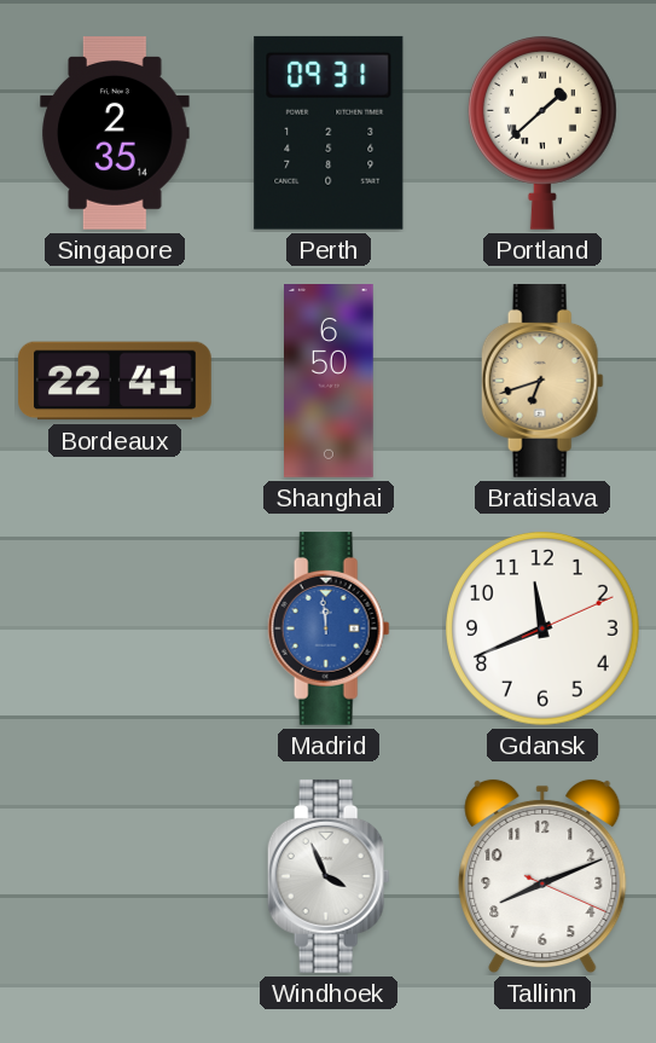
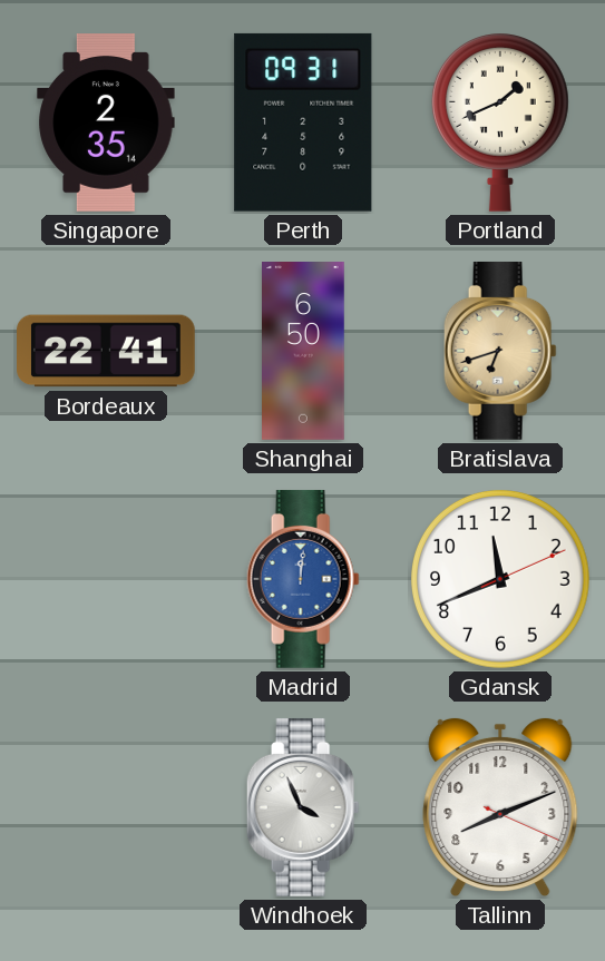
Portland: 1:38 -> 1:41 (500, 122)
Madrid: 11:59 -> 12:01 (303, 579)
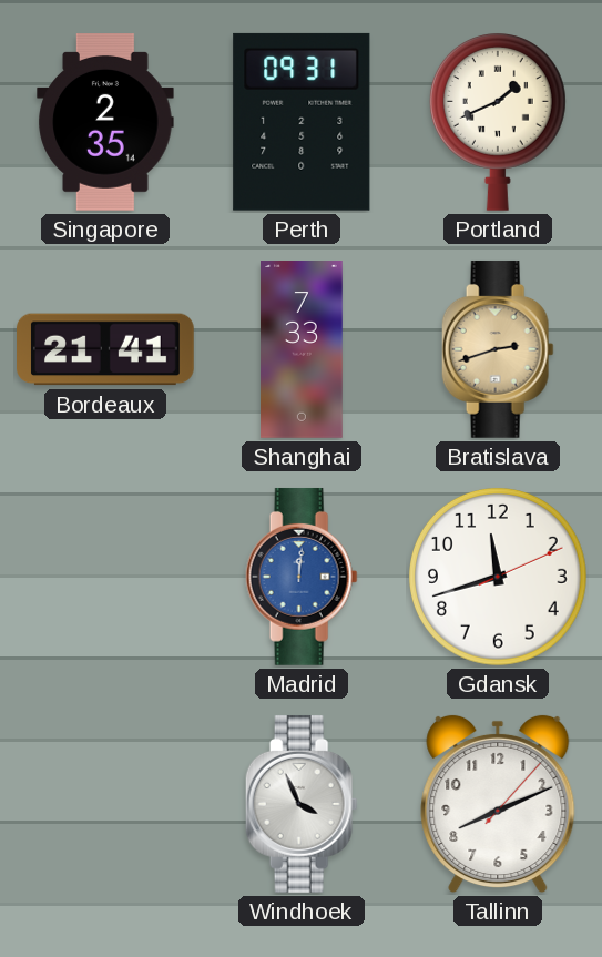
Bordeaux: 22:41 -> 21:41 (106, 349)
Shanghai: 6:50 -> 7:33 (302, 350)
Bratislava: 6:42 -> 2:42 (498, 349)
Gdansk: 11:41 -> 11:42 (499, 578)
Tallinn: 8:11:19 -> 8:11:07 (498, 804)
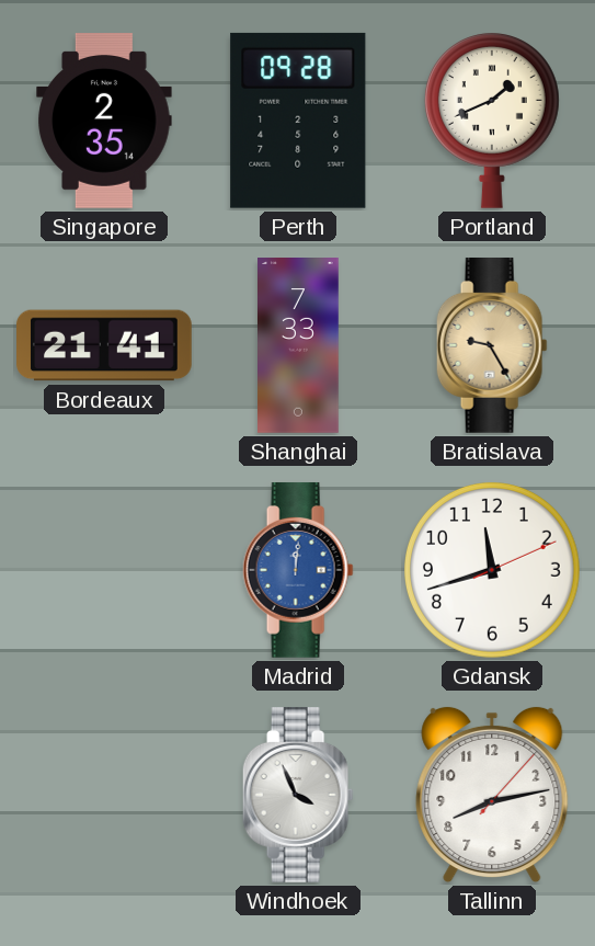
Perth: 09:31 -> 09:28 (298, 121)
Bratislava: 2:42 -> 9:25 (492, 345)
Tallinn: 8:11 -> 8:13 (492, 795)
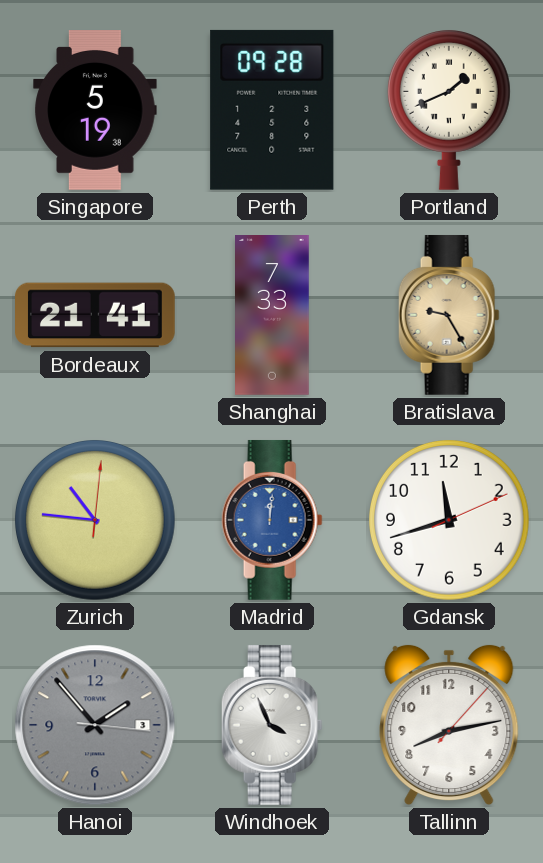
Singapore: 2:35 -> 5:19 (95, 111)
Zurich: none -> 10:46 (96, 521)
Hanoi: none -> 1:53 (95, 725)
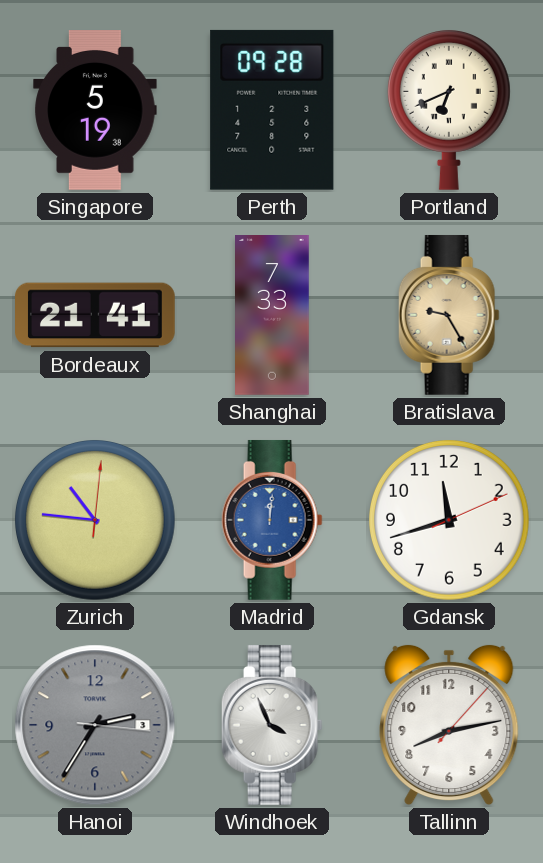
Portland: 1:41 -> 6:41 (449, 110)
Hanoi: 1:53 -> 2:35 (95, 725)
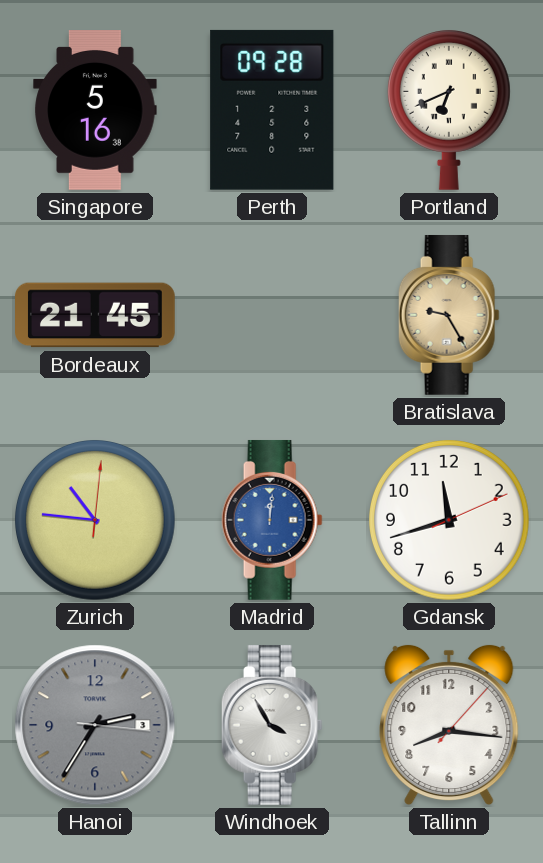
Singapore: 5:19 -> 5:16 (95, 111)
Bordeaux: 21:41 -> 21:45 (96, 315)
Shanghai: 7:33 -> none (272, 316)
Windhoek: 3:56 -> 3:55 (272, 725)
Tallinn: 8:13 -> 8:16 (449, 725)
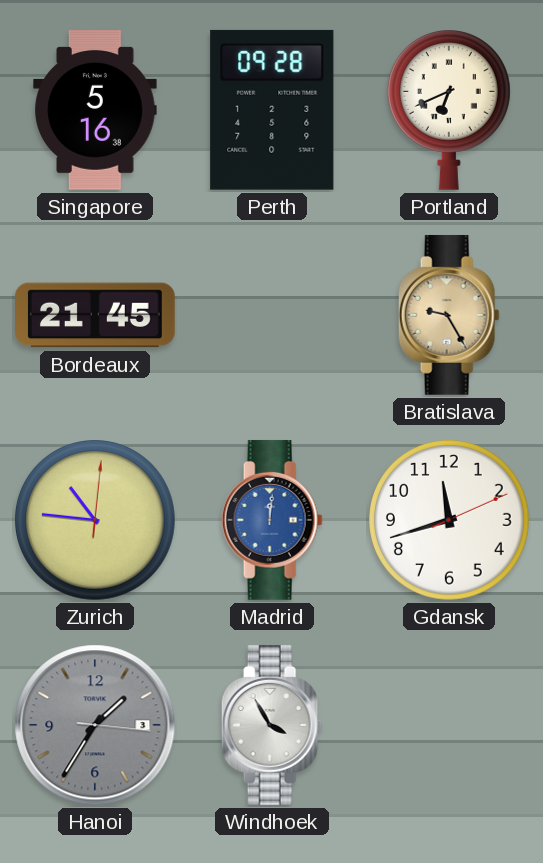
Hanoi: 2:35 -> 1:35 (95, 725)
Tallinn: 8:16 -> none (449, 725)
